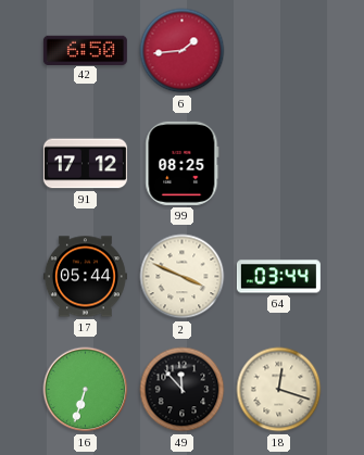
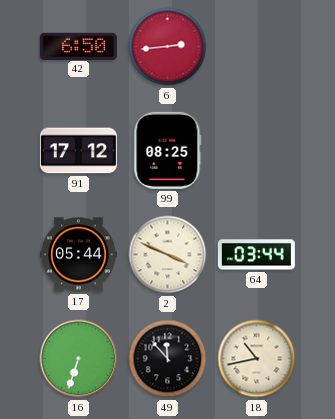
6: 1:44 -> 2:44 (168, 47)
18: 12:18 -> 10:43 (257, 359)
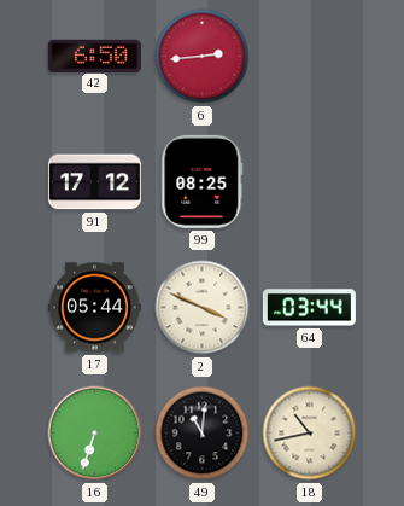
49: 11:53 -> 11:01 (203, 434)
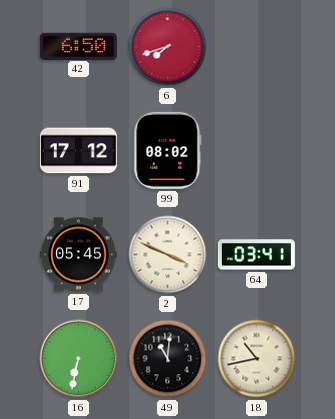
6: 2:44 -> 7:42 (168, 47)
99: 08:25 -> 08:02 (168, 150)
17: 05:44 -> 05:45 (78, 255)
64: 03:44 -> 03:41 (256, 255)
16: 6:33 -> 6:32 (79, 359)
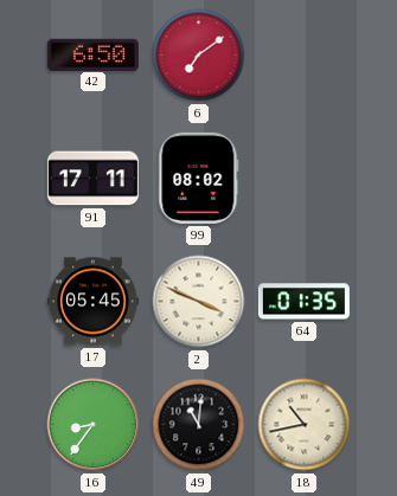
6: 7:42 -> 7:09 (199, 56)
91: 17:12 -> 17:11 (92, 179)
64: 03:41 -> 01:35 (303, 302)
16: 6:32 -> 8:36 (94, 425)
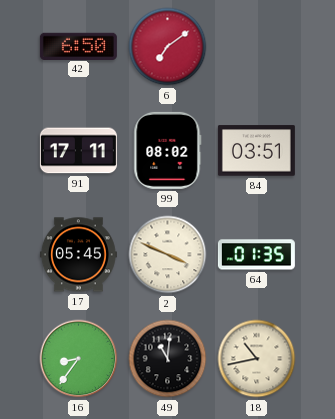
84: none -> 03:51 (256, 151)
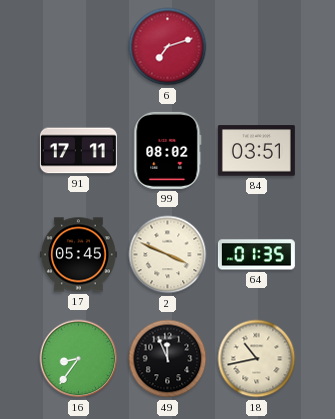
42: 6:50 -> none (78, 46)
6: 7:09 -> 7:12 (168, 47)
49: 11:01 -> 11:56 (168, 359)
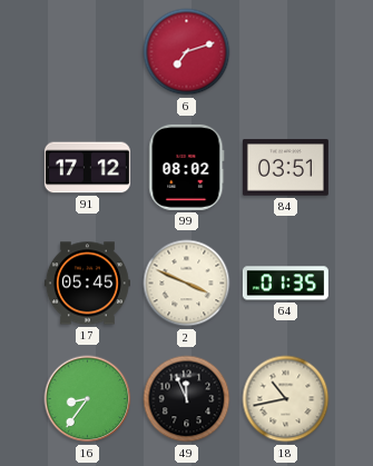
91: 17:11 -> 17:12 (87, 168)
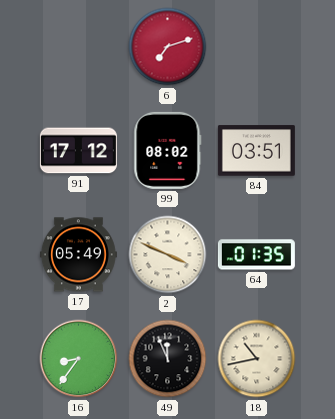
17: 05:45 -> 05:49 (78, 255)
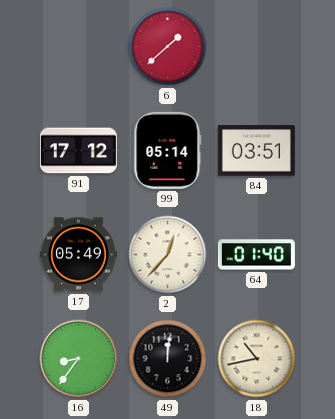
6: 7:12 -> 1:38 (168, 47)
99: 08:02 -> 05:14 (168, 150)
2: 3:49 -> 12:37 (168, 255)
64: 01:35 -> 01:40 (256, 255)
49: 11:56 -> 12:01 (168, 359)
